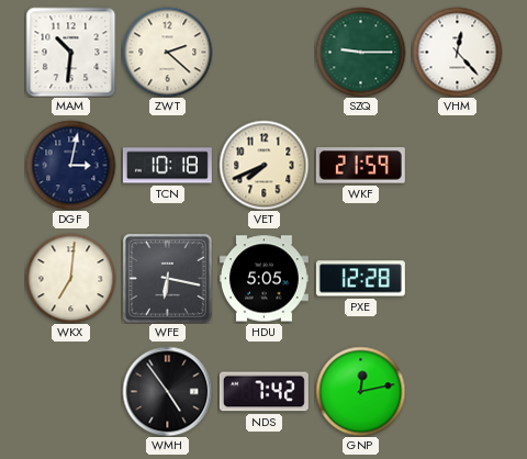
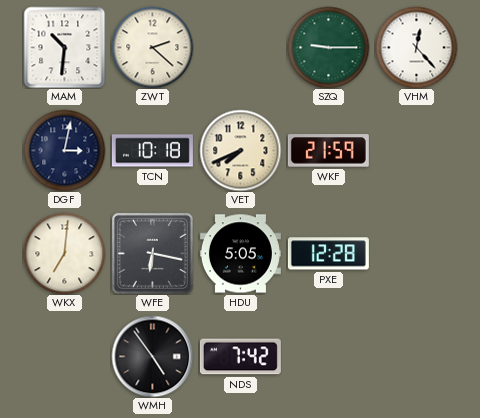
GNP: 12:13 -> none (360, 391)
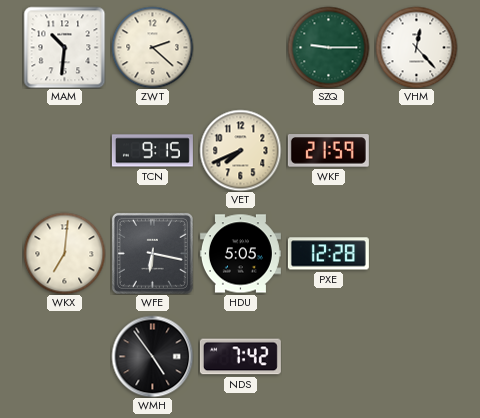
DGF: 3:02 -> none (64, 150)
TCN: 10:18 -> 9:15 (152, 151)
